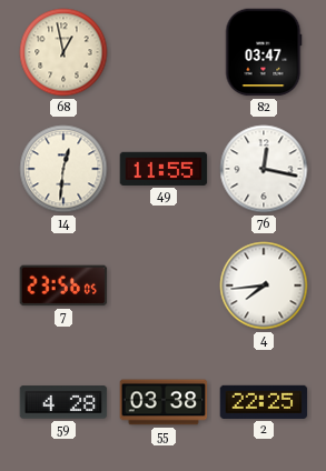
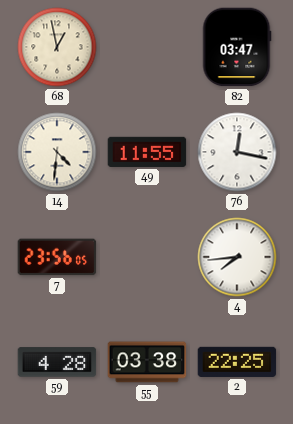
14: 12:31 -> 4:31 (57, 152)
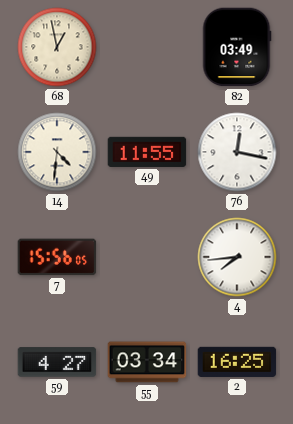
82: 03:47 -> 03:49 (237, 47)
7: 23:56 -> 15:56 (57, 257)
59: 4:28 -> 4:27 (57, 362)
55: 03:38 -> 03:34 (147, 362)
2: 22:25 -> 16:25 (237, 362)
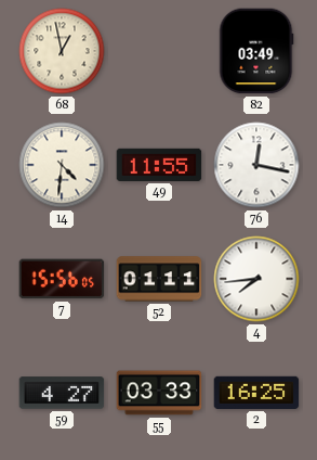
52: none -> 01:11 (159, 279)
55: 03:34 -> 03:33 (159, 393)
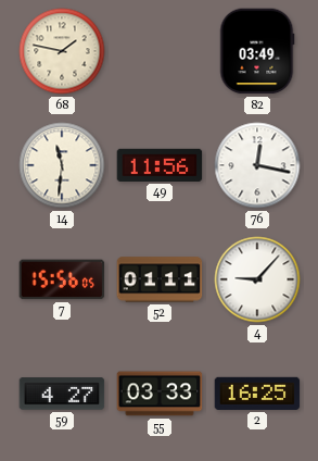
68: 12:58 -> 1:47 (62, 51)
14: 4:31 -> 11:31 (62, 165)
49: 11:55 -> 11:56 (160, 165)
4: 7:44 -> 9:07 (257, 279)
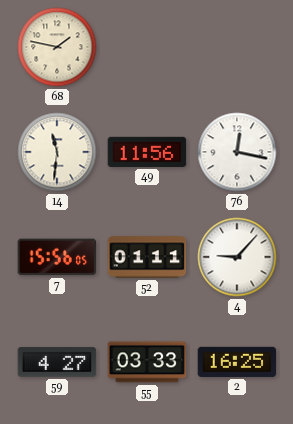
82: 03:49 -> none (257, 51)
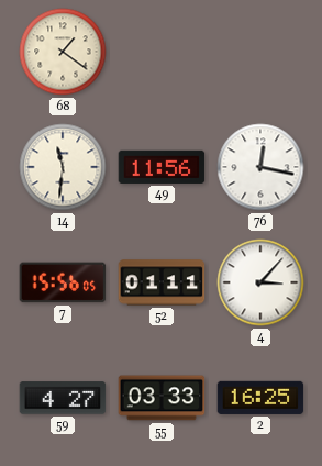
68: 1:47 -> 1:21 (63, 52)
4: 9:07 -> 3:07 (260, 282)
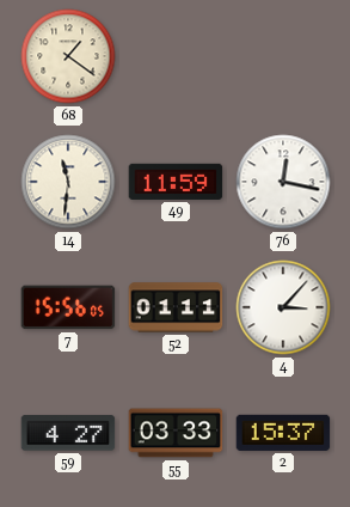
49: 11:56 -> 11:59 (176, 182)
2: 16:25 -> 15:37 (283, 433)
